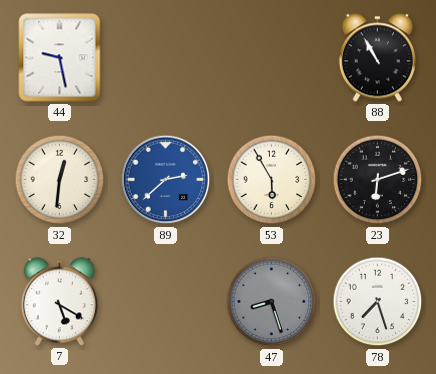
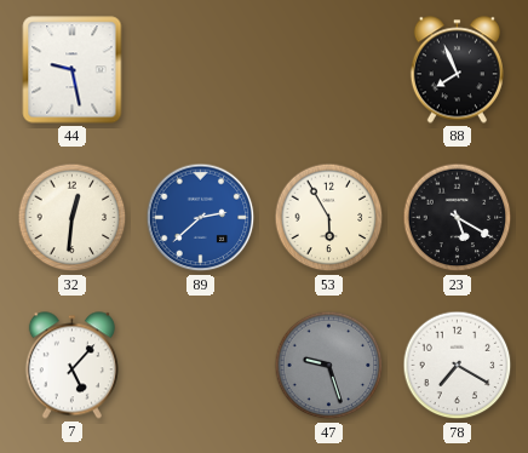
88: 10:55 -> 7:56 (457, 70)
23: 6:12 -> 5:20 (458, 218)
7: 5:20 -> 5:07 (71, 366)
47: 8:27 -> 9:27 (329, 366)
78: 7:27 -> 7:20 (458, 366)
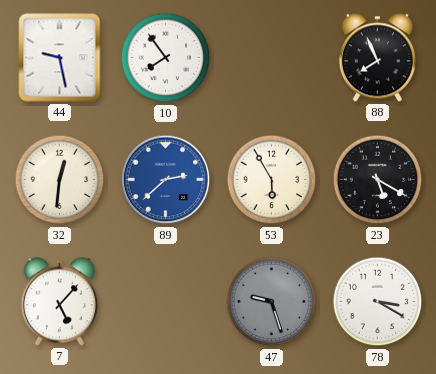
10: none -> 7:54 (166, 58)
78: 7:20 -> 3:20 (378, 302)
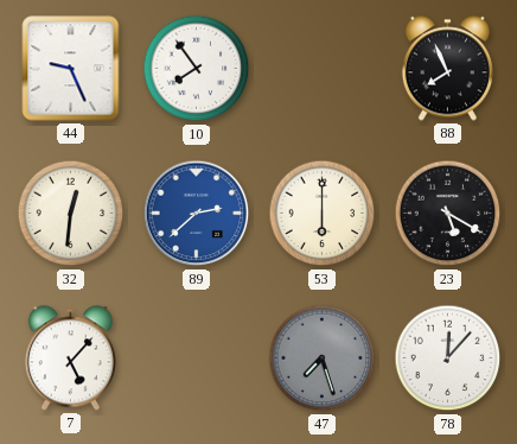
44: 9:28 -> 9:26 (71, 69)
53: 5:55 -> 6:00 (323, 214)
47: 9:27 -> 7:27 (323, 359)
78: 3:20 -> 12:07 (448, 359)
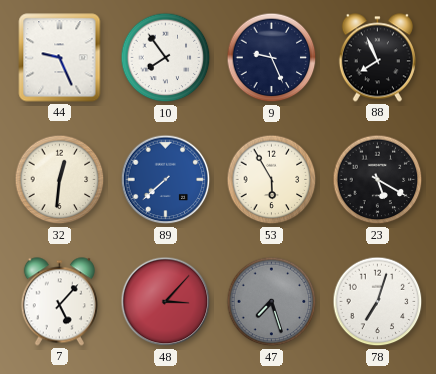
9: none -> 9:26 (272, 58)
89: 2:38 -> 7:38 (166, 180)
53: 6:00 -> 5:55 (272, 180)
48: none -> 3:07 (166, 302)
78: 12:07 -> 7:03 (378, 302)
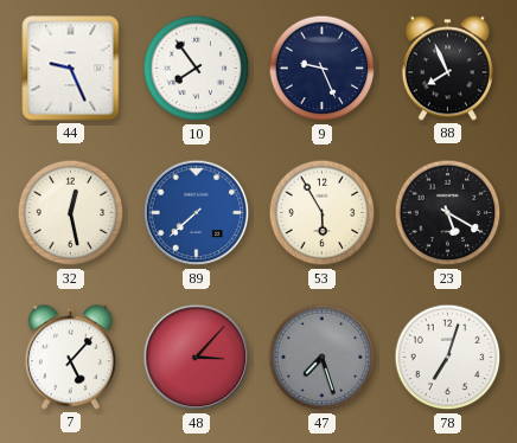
32: 12:31 -> 12:28 (71, 213)
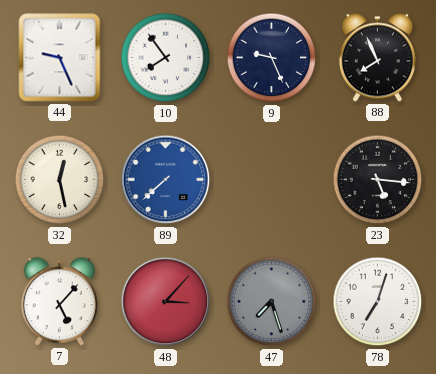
53: 5:55 -> none (323, 213)
23: 5:20 -> 5:16 (378, 180)
